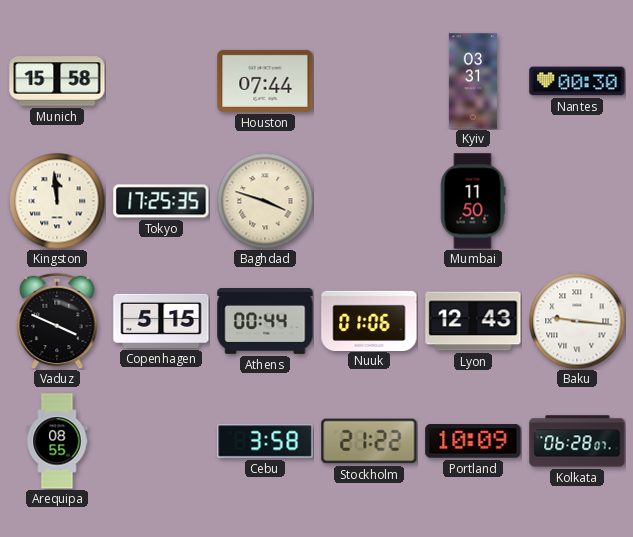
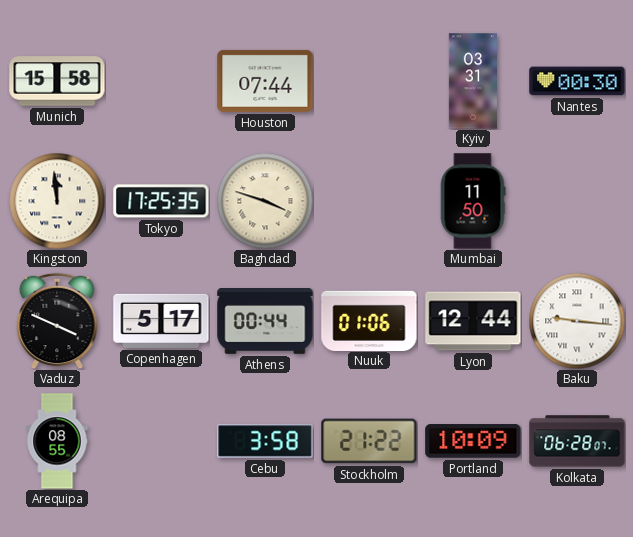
Copenhagen: 5:15 -> 5:17 (161, 321)
Lyon: 12:43 -> 12:44 (473, 321)
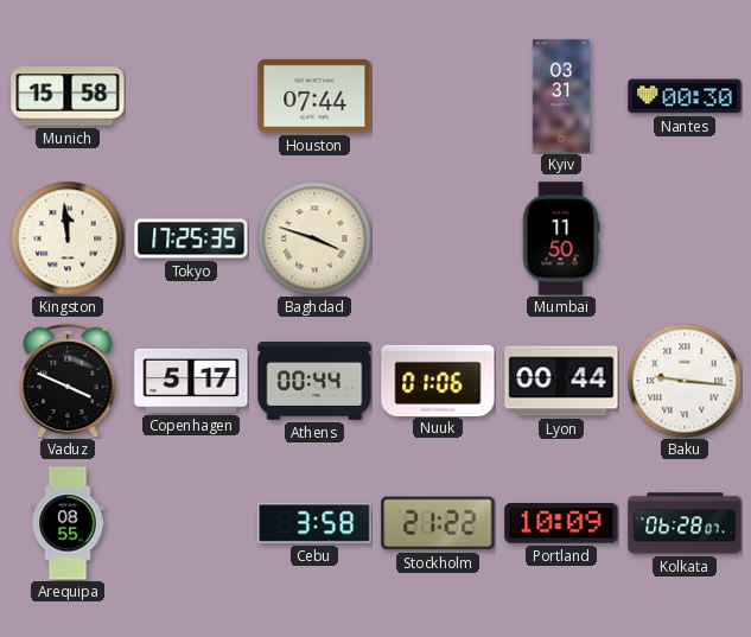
Lyon: 12:44 -> 00:44 (561, 381)
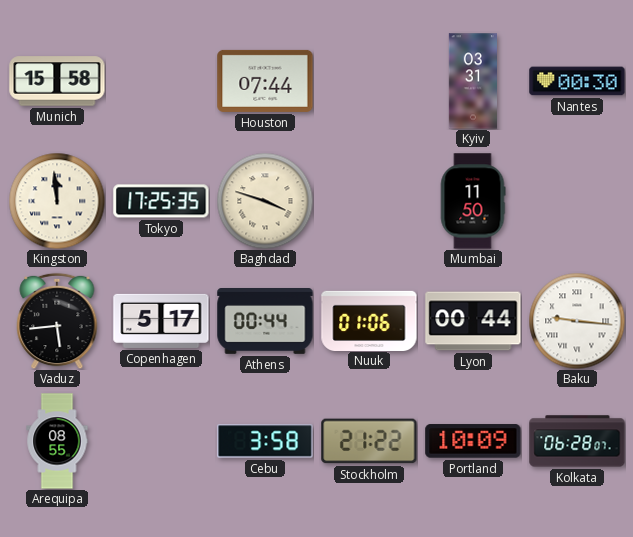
Vaduz: 3:49 -> 5:44 (57, 321)
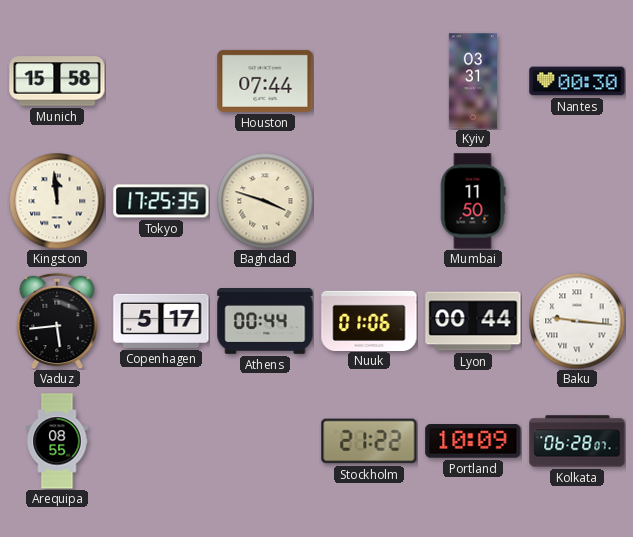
Cebu: 3:58 -> none (265, 441)
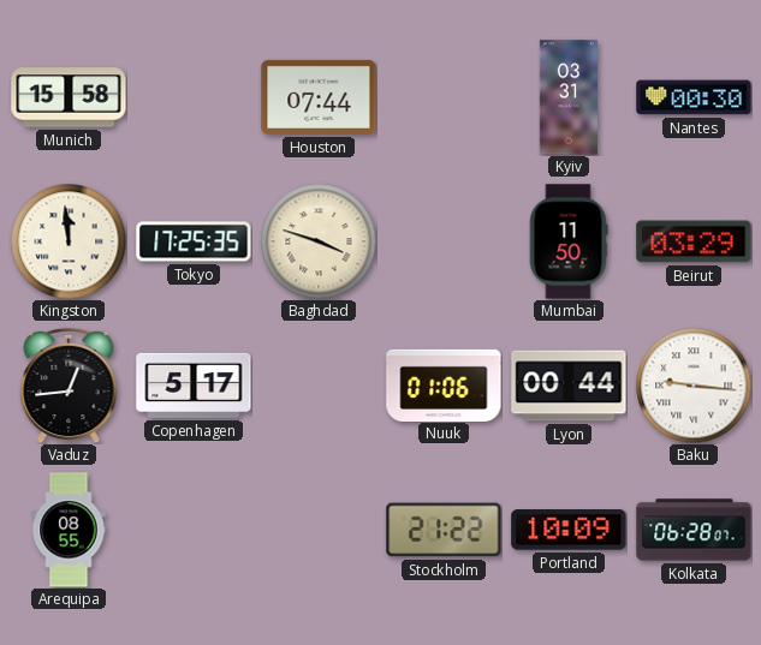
Beirut: none -> 03:29 (694, 241)
Vaduz: 5:44 -> 12:44 (69, 386)
Athens: 00:44 -> none (265, 322)
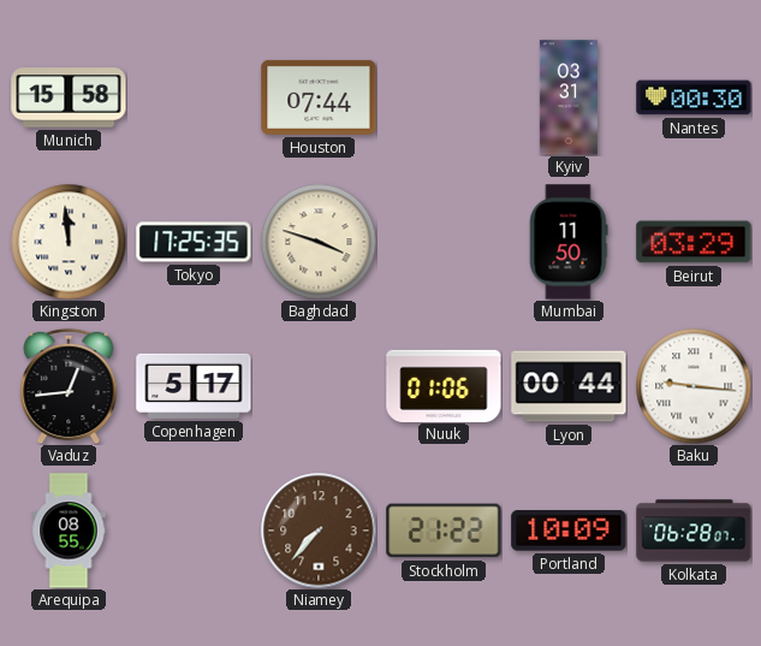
Niamey: none -> 7:37 (319, 531)
